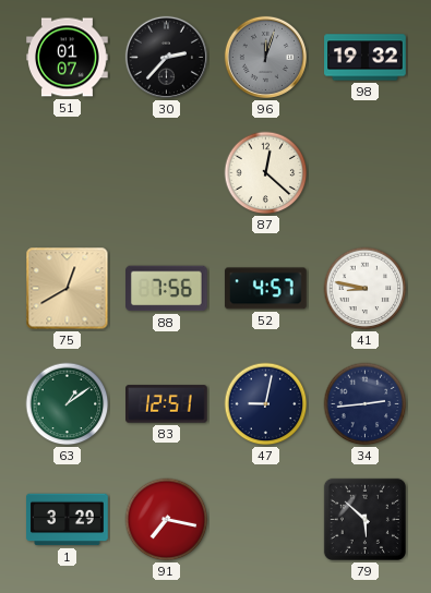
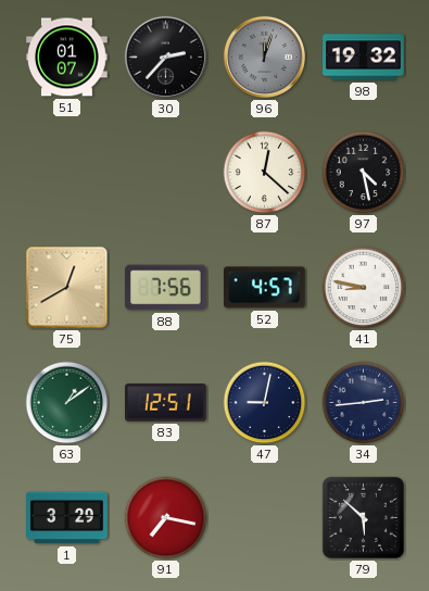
97: none -> 4:28 (364, 173)
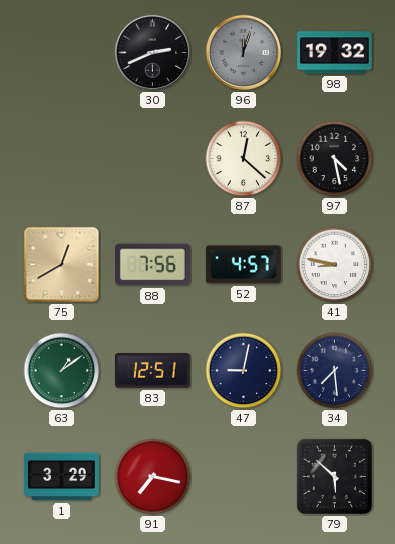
51: 01:07 -> none (67, 58)
30: 2:37 -> 2:41 (152, 52)
34: 2:44 -> 7:29 (335, 371)
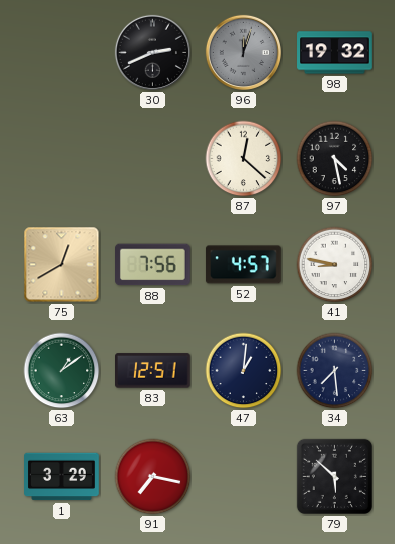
47: 9:02 -> 1:01 (244, 371)
